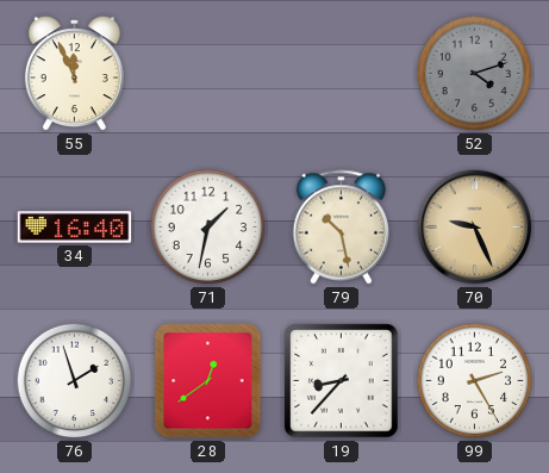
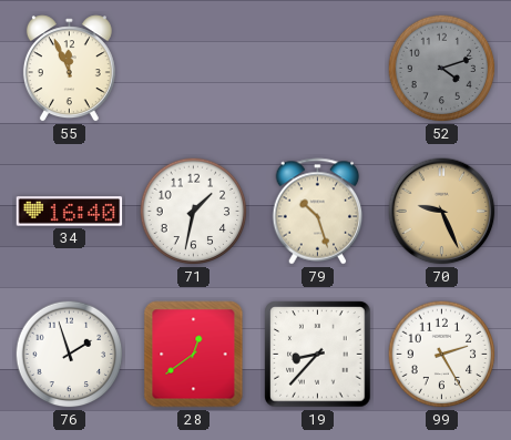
79: 10:28 -> 10:27 (318, 212)
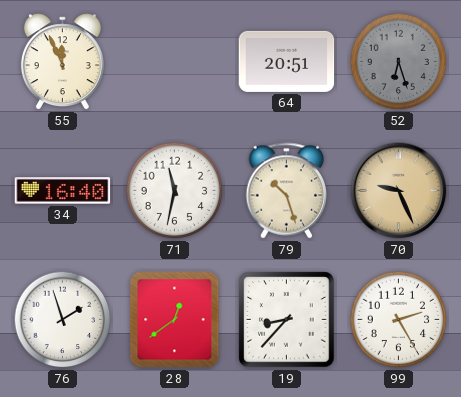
64: none -> 20:51 (287, 61)
52: 4:12 -> 6:27 (399, 62)
71: 1:32 -> 11:32 (175, 191)
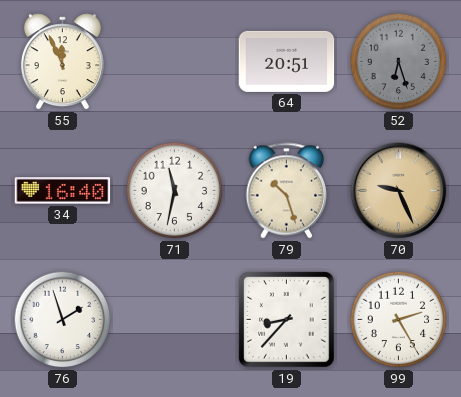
28: 12:39 -> none (175, 320)
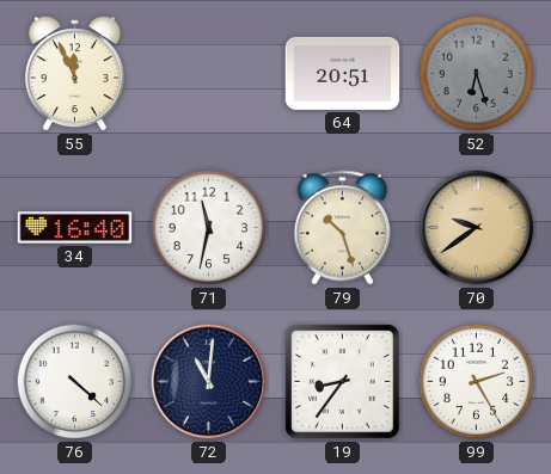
70: 9:26 -> 9:39 (477, 228)
76: 1:57 -> 4:22 (75, 382)
72: none -> 11:01 (209, 382)
19: 8:37 -> 8:36 (343, 382)
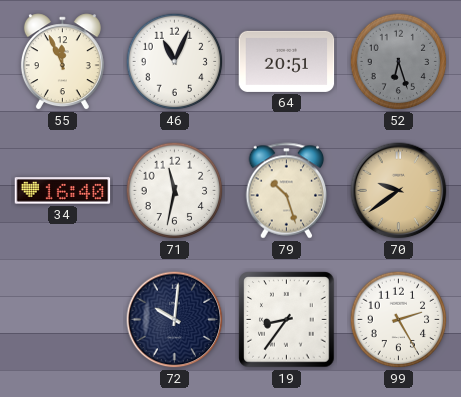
46: none -> 11:04 (175, 62)
76: 4:22 -> none (75, 382)
72: 11:01 -> 10:01 (175, 320)
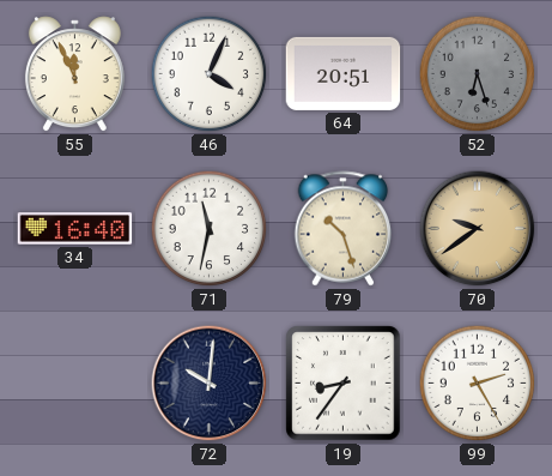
46: 11:04 -> 4:04 (210, 74)
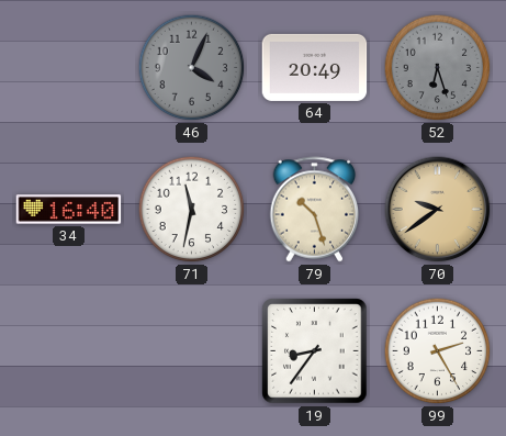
55: 11:56 -> none (74, 74)
46 dial: white -> grey (192, 68)
64: 20:51 -> 20:49 (315, 67)
72: 10:01 -> none (210, 384)
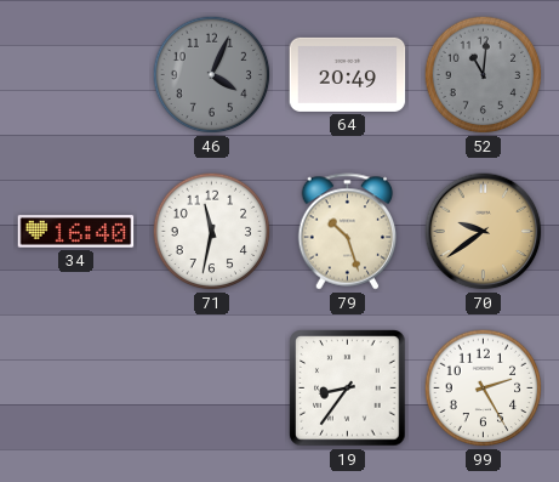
52: 6:27 -> 11:01 (484, 75)
